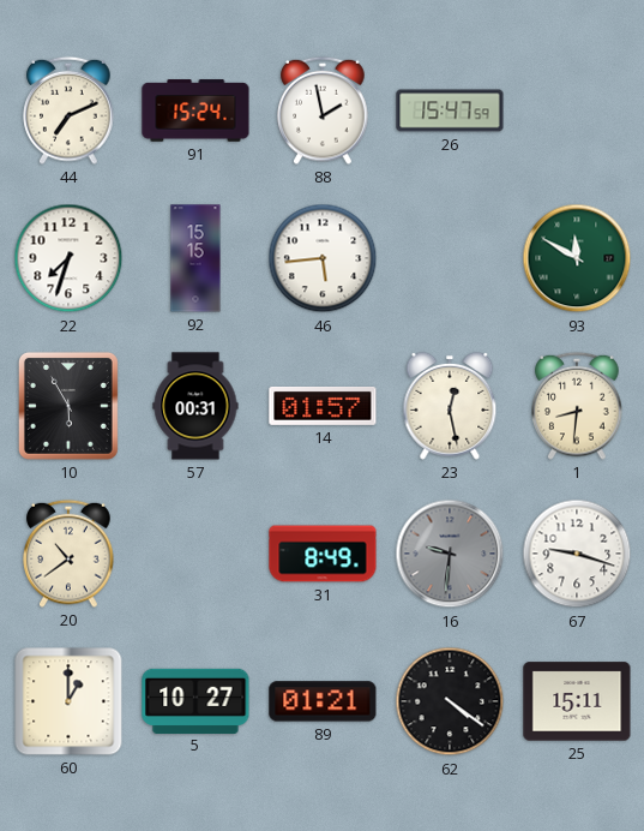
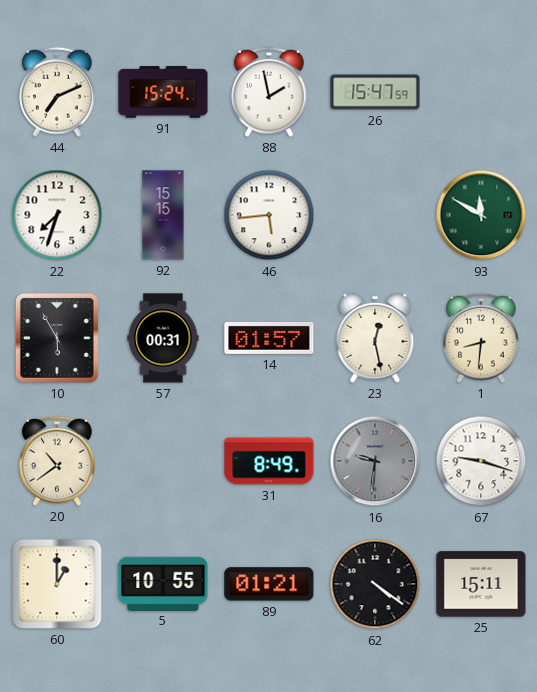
5: 10:27 -> 10:55 (163, 583)
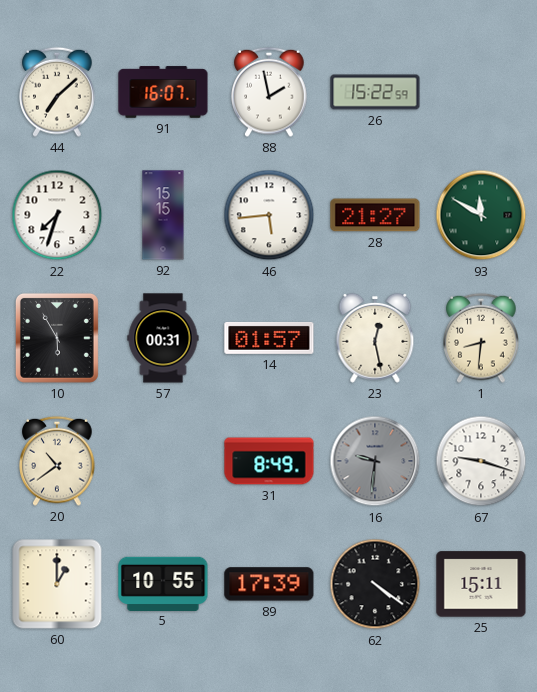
44: 7:11 -> 7:08 (57, 92)
91: 15:24 -> 16:07 (163, 92)
26: 15:47 -> 15:22 (375, 92)
28: none -> 21:27 (375, 215)
89: 01:21 -> 17:39 (269, 584)
